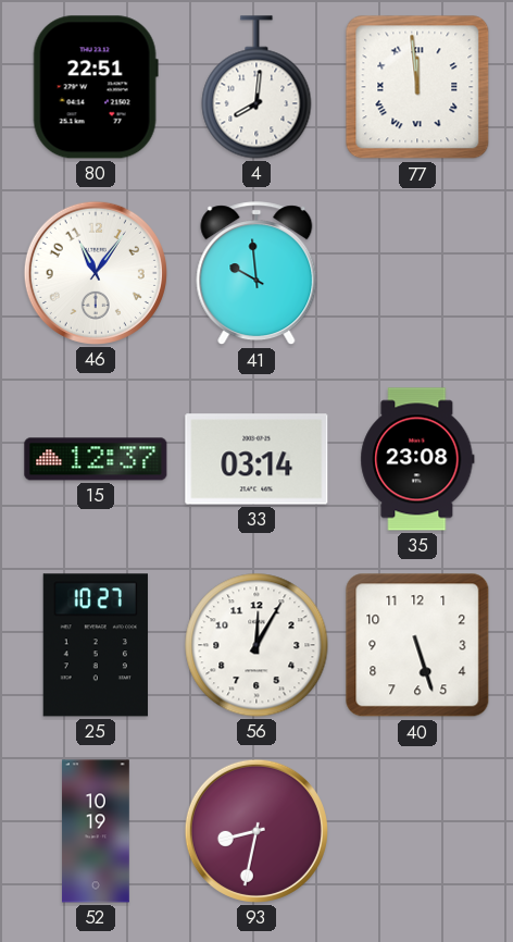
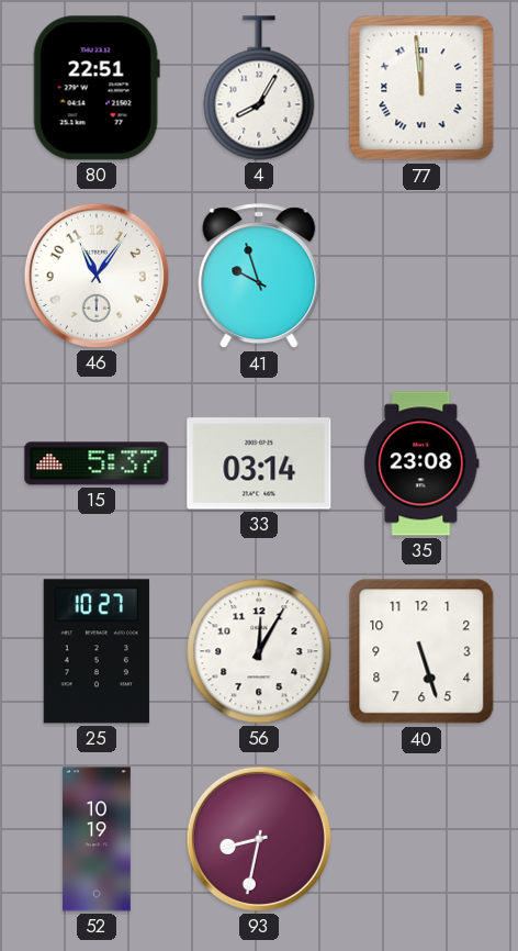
4: 8:01 -> 8:05 (259, 88)
41: 9:59 -> 9:57 (259, 277)
15: 12:37 -> 5:37 (97, 463)
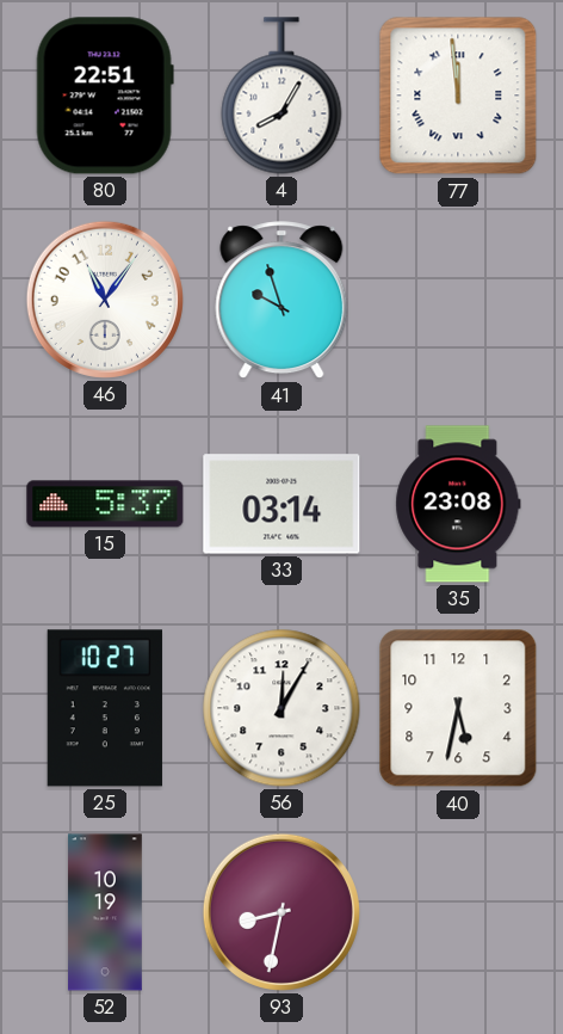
40: 5:27 -> 5:32 (458, 708)
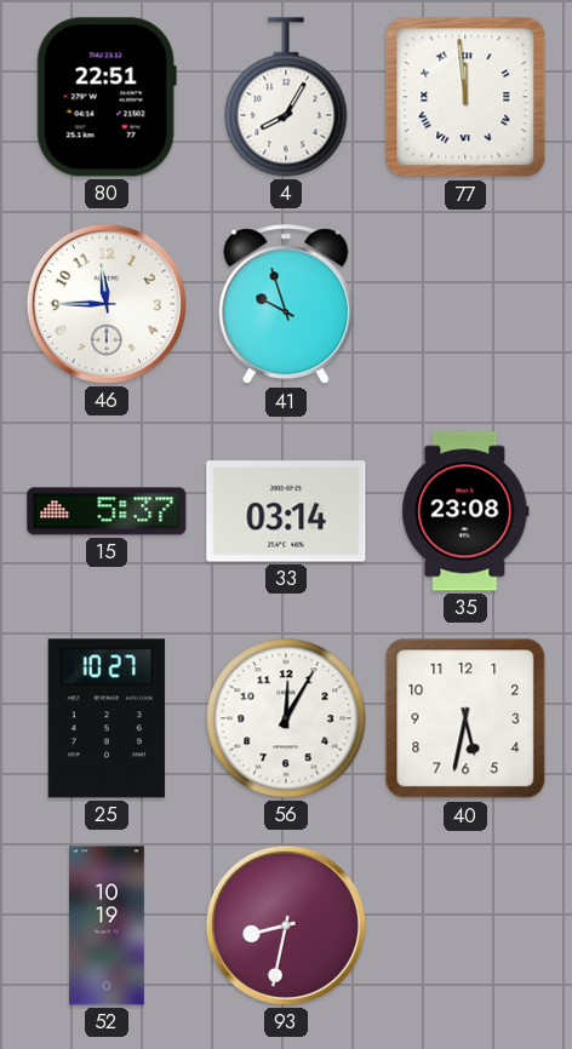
46: 11:06 -> 11:45 (107, 304)
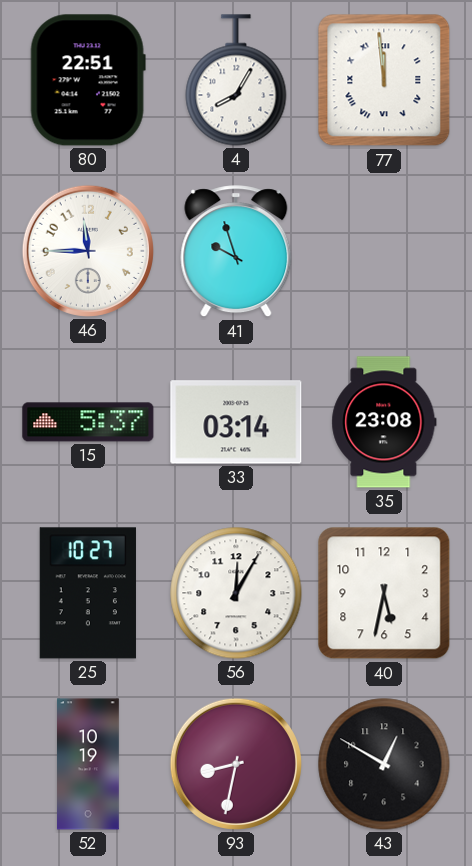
43: none -> 12:50 (384, 764)
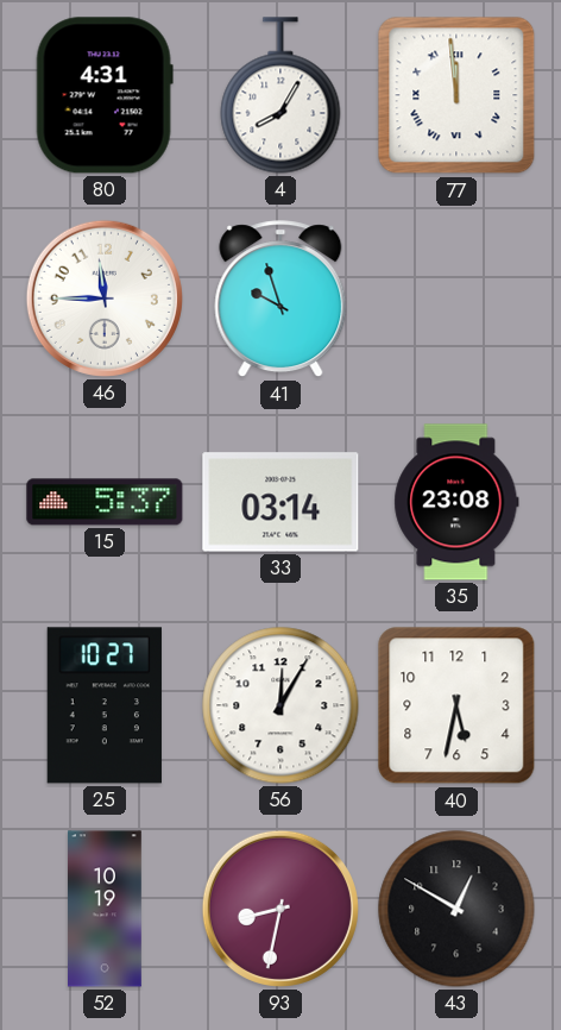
80: 22:51 -> 4:31 (105, 95)
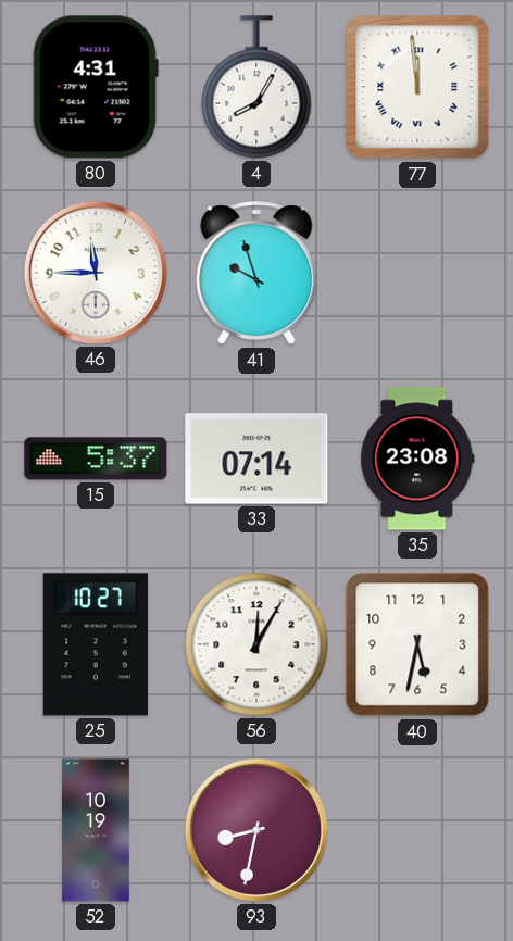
33: 03:14 -> 07:14 (256, 459)
43: 12:50 -> none (456, 909)
